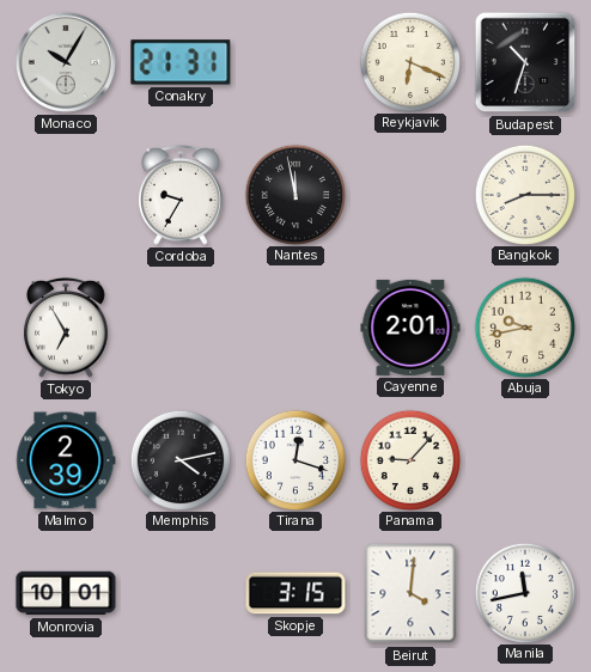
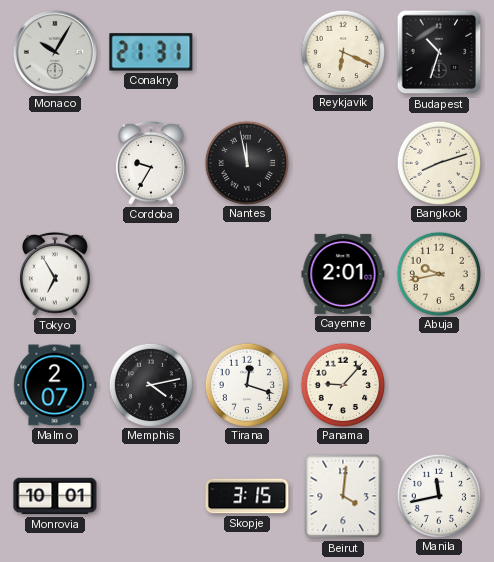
Bangkok: 8:15 -> 8:12 (438, 162)
Malmo: 2:39 -> 2:07 (55, 385)
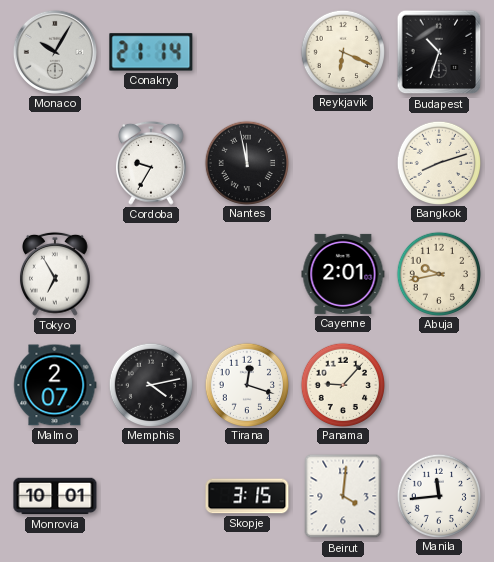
Conakry: 21:31 -> 21:14 (151, 52)
Manila: 11:43 -> 11:44 (438, 495)
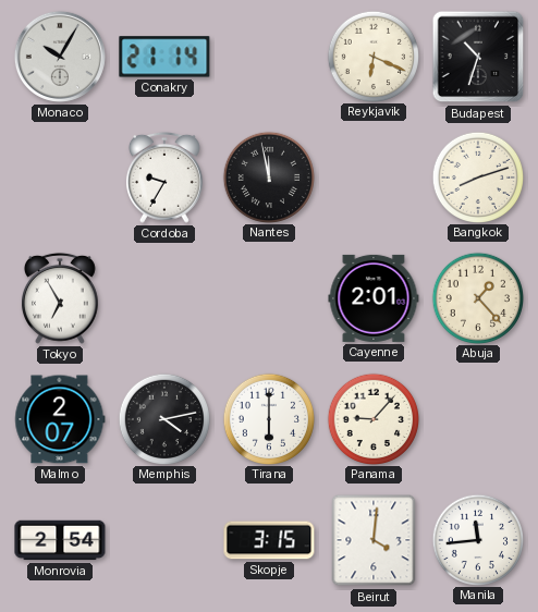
Abuja: 9:43 -> 1:23 (477, 297)
Tirana: 12:18 -> 6:00 (268, 418)
Monrovia: 10:01 -> 2:54 (60, 540)
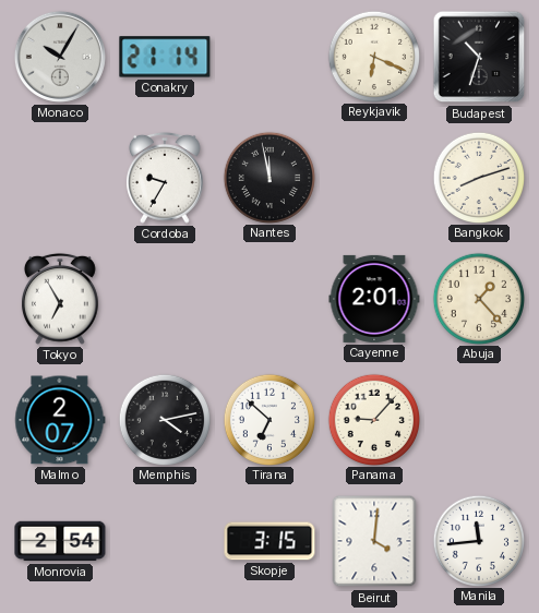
Tirana: 6:00 -> 6:52 (268, 419)
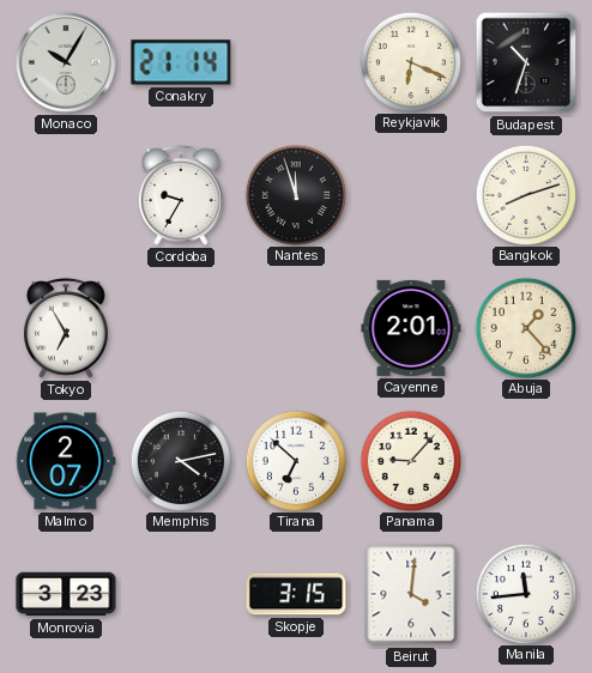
Nantes: 11:58 -> 11:57 (295, 194)
Monrovia: 2:54 -> 3:23 (66, 594)
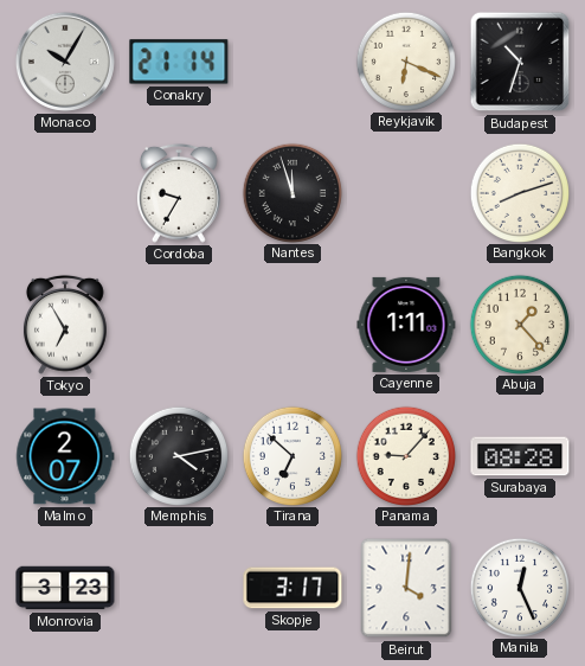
Cayenne: 2:01 -> 1:11 (406, 325)
Surabaya: none -> 08:28 (520, 456)
Skopje: 3:15 -> 3:17 (292, 588)
Manila: 11:44 -> 12:26 (519, 587)
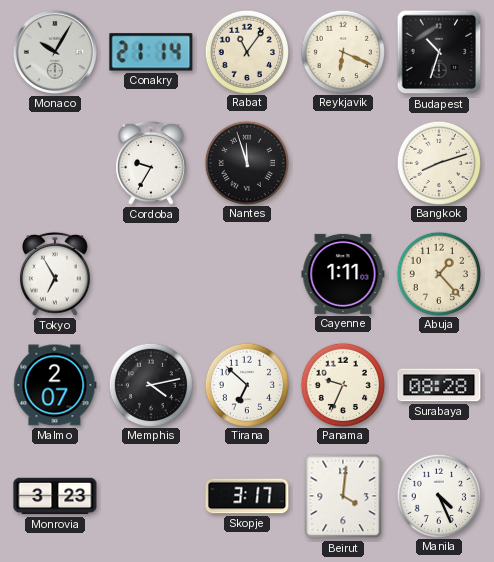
Rabat: none -> 11:06 (246, 51)
Panama: 9:07 -> 9:34 (342, 384)
Manila: 12:26 -> 4:26 (438, 495)
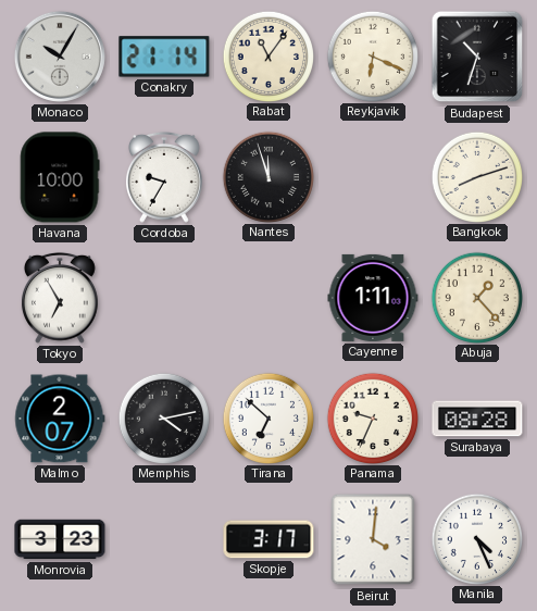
Havana: none -> 10:00 (60, 177)
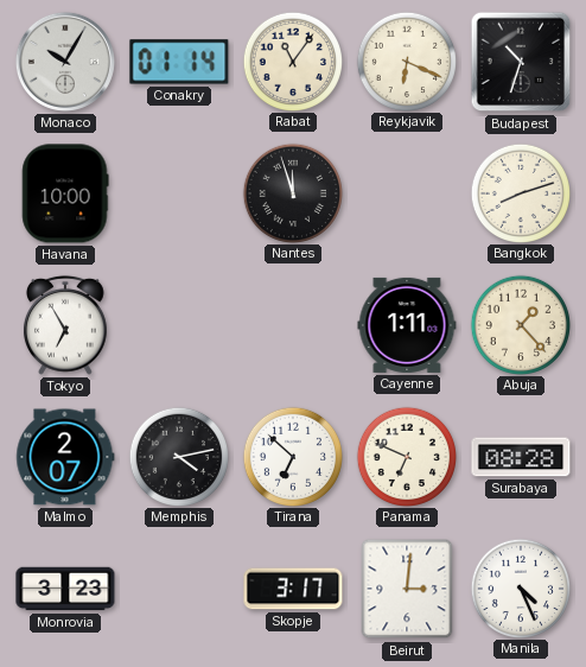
Conakry: 21:14 -> 01:14 (179, 62)
Cordoba: 9:35 -> none (164, 177)
Panama: 9:34 -> 6:49 (406, 456)
Beirut: 4:01 -> 3:01 (407, 589)
